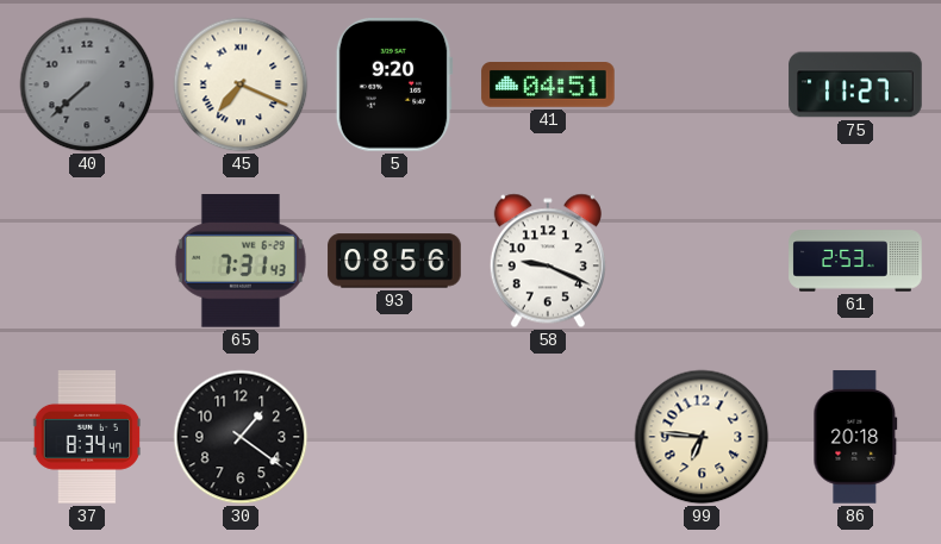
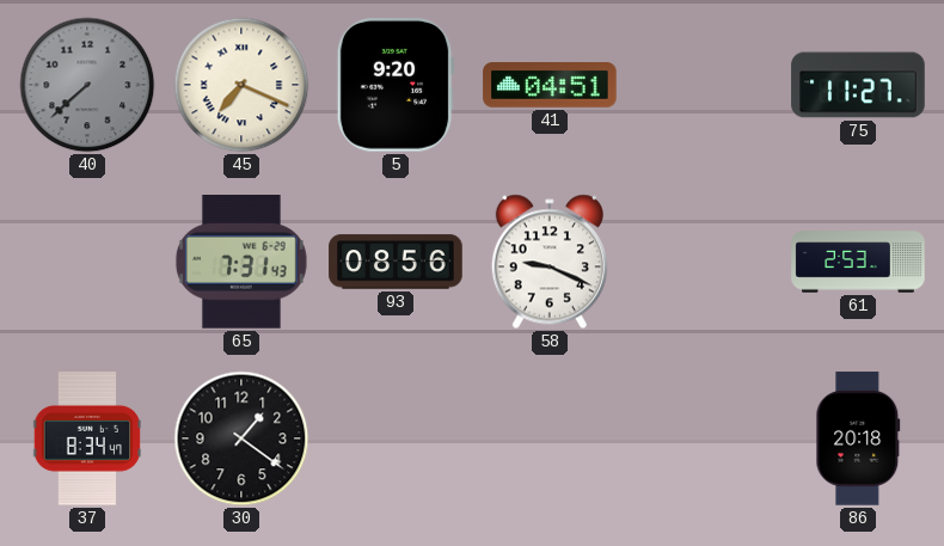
99: 6:46 -> none (702, 437)
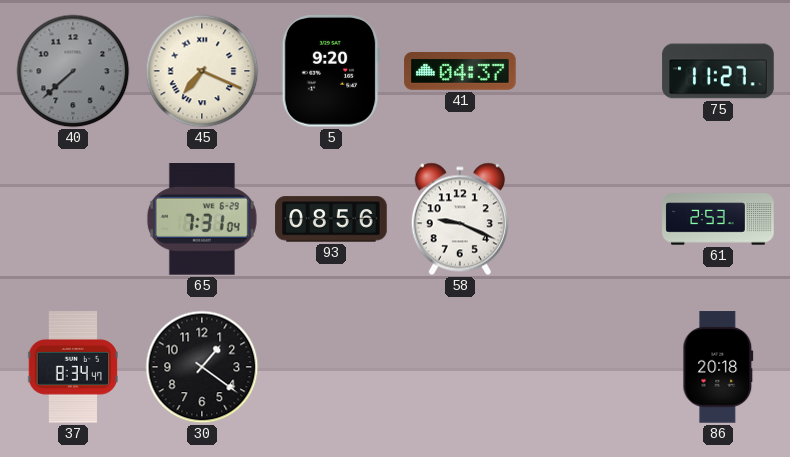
41: 04:51 -> 04:37 (460, 72)
65: 7:31:43 -> 7:31:04 (202, 220)
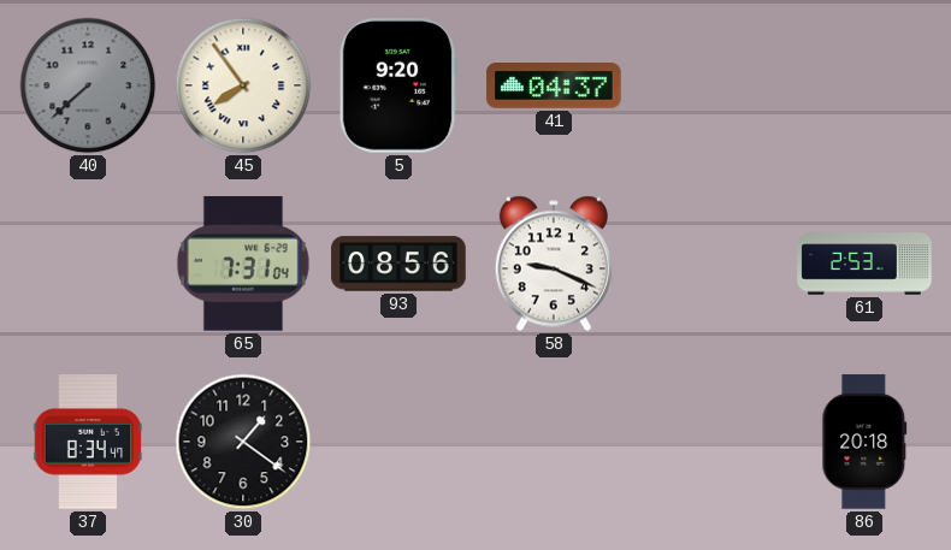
45: 7:19 -> 7:54 (243, 85)
75: 11:27 -> none (718, 71)
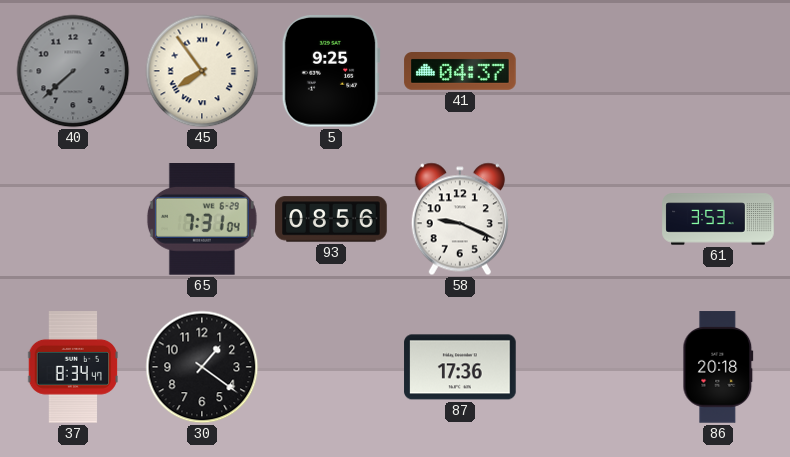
5: 9:20 -> 9:25 (331, 72)
61: 2:53 -> 3:53 (718, 219)
87: none -> 17:36 (460, 367)
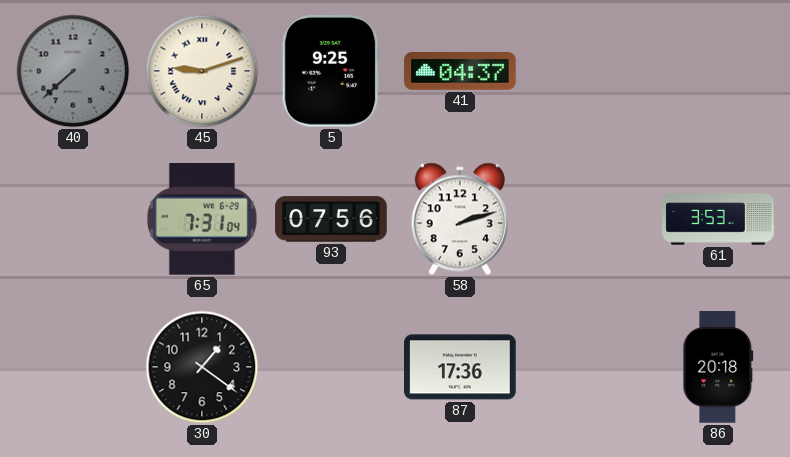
45: 7:54 -> 9:12 (202, 71)
93: 08:56 -> 07:56 (331, 219)
58: 9:19 -> 2:12 (460, 219)
37: 8:34 -> none (72, 367)
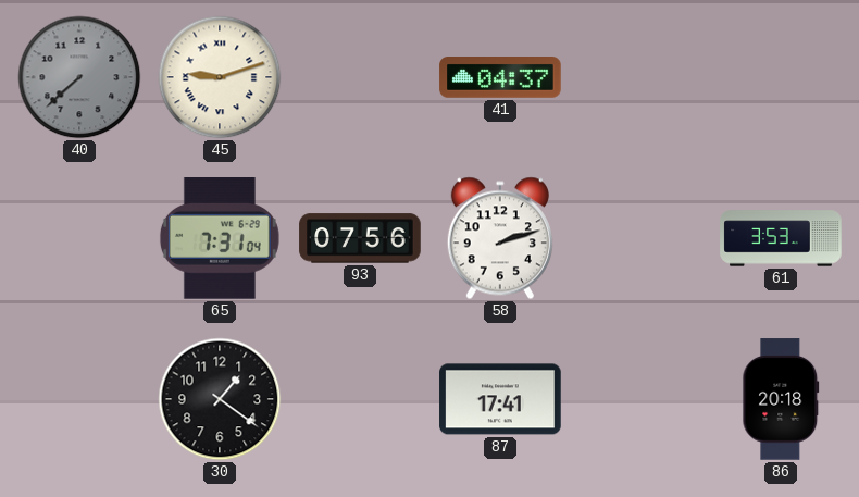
5: 9:25 -> none (331, 72)
87: 17:36 -> 17:41 (500, 399)
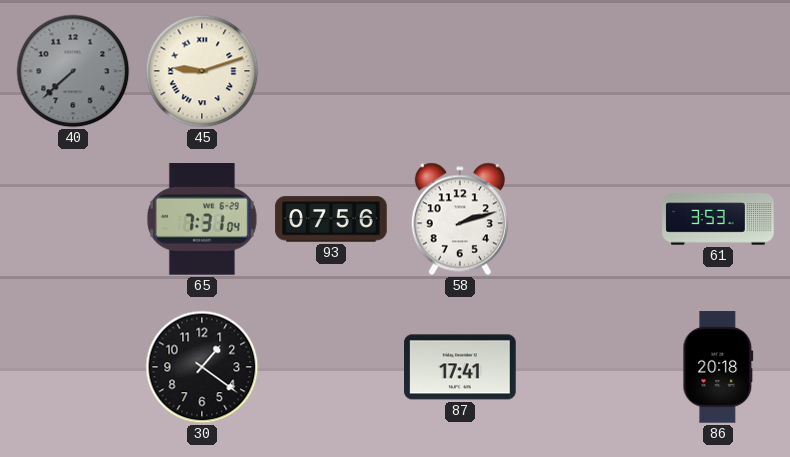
41: 04:37 -> none (500, 78)
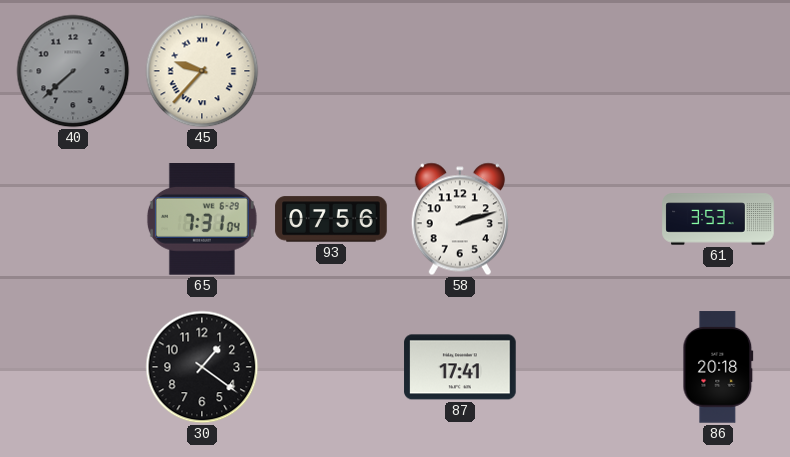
45: 9:12 -> 9:37 (202, 71)
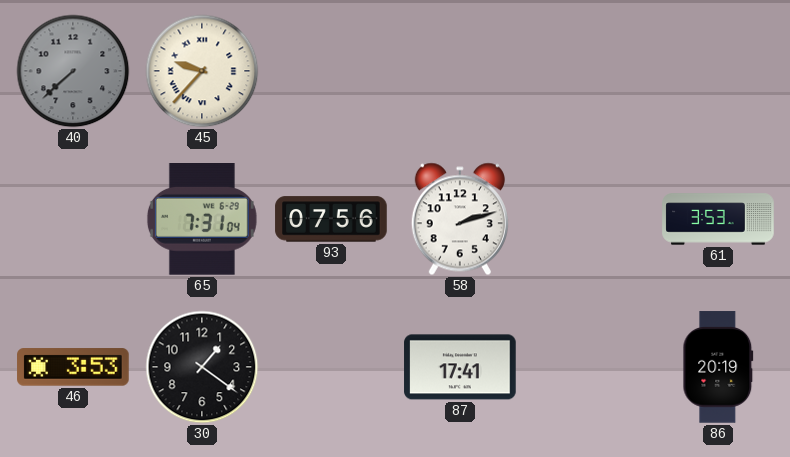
46: none -> 3:53 (73, 367)
86: 20:18 -> 20:19 (718, 367)
